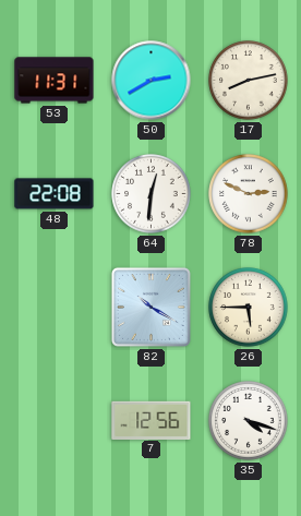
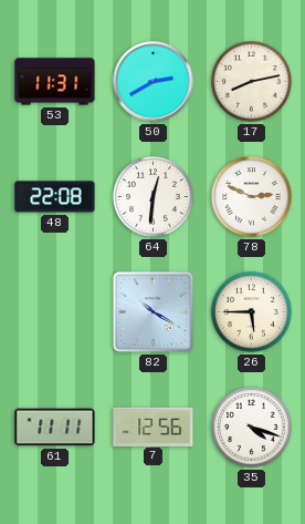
61: none -> 11:11 (55, 428)
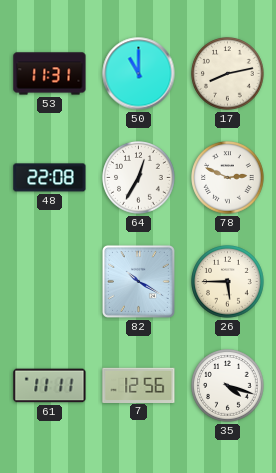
50: 2:40 -> 11:00 (139, 74)
64: 12:31 -> 12:35 (139, 178)
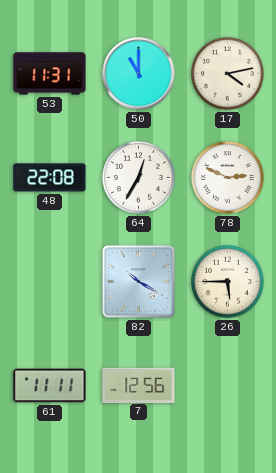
17: 8:13 -> 4:13 (228, 74)
35: 4:18 -> none (228, 386)
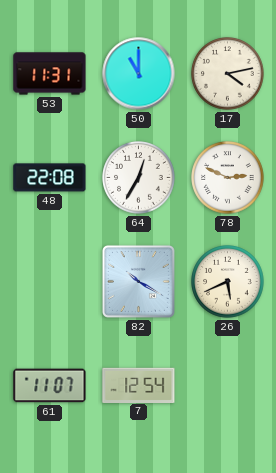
26: 5:45 -> 5:41 (228, 282)
61: 11:11 -> 11:07 (50, 386)
7: 12:56 -> 12:54 (139, 385)
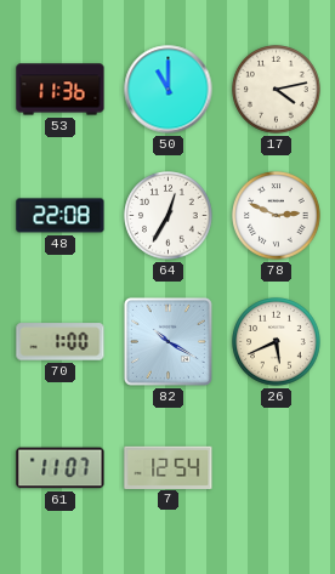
53: 11:31 -> 11:36 (61, 90)
70: none -> 1:00 (61, 342)
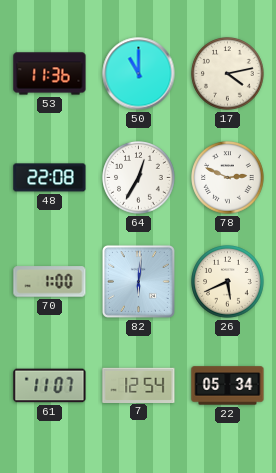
82: 10:20 -> 6:01 (138, 281)
22: none -> 05:34 (228, 386)
